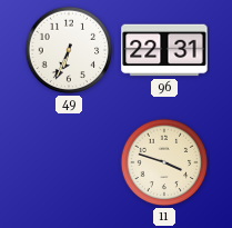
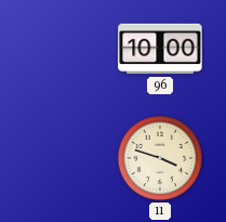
49: 6:34 -> none (69, 50)
96: 22:31 -> 10:00 (160, 49)
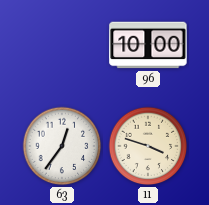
63: none -> 12:36 (62, 146)
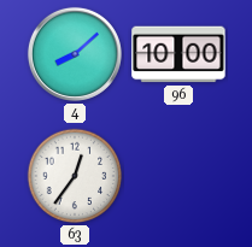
4: none -> 8:08 (75, 54)
11: 3:48 -> none (148, 146)
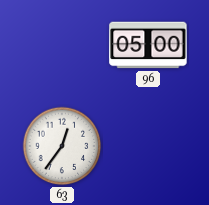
4: 8:08 -> none (75, 54)
96: 10:00 -> 05:00 (148, 45)
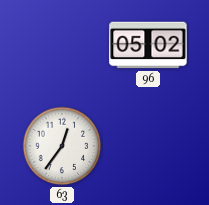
96: 05:00 -> 05:02 (148, 45)
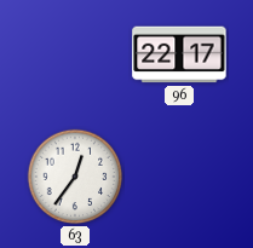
96: 05:02 -> 22:17 (179, 54)
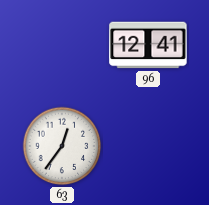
96: 22:17 -> 12:41 (148, 45)
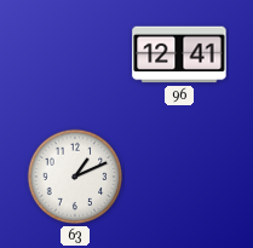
63: 12:36 -> 1:11 (75, 177)
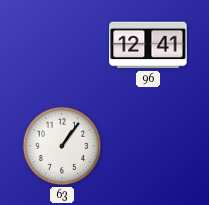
63: 1:11 -> 1:06 (62, 146)
